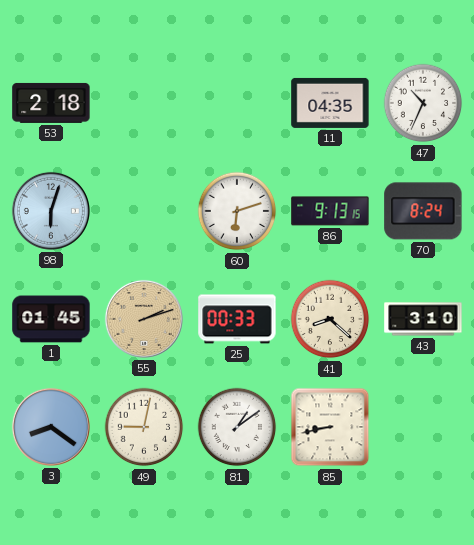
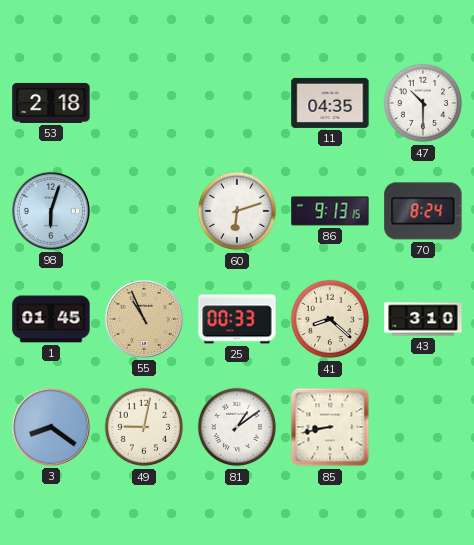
47: 10:34 -> 10:30 (423, 103)
55: 2:12 -> 10:56 (144, 319)
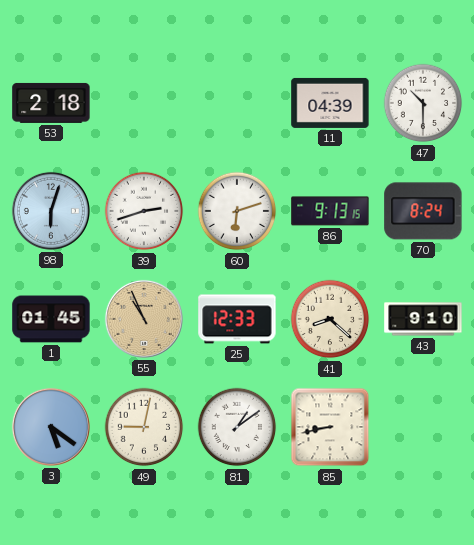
11: 04:35 -> 04:39 (330, 103)
39: none -> 2:42 (144, 211)
25: 00:33 -> 12:33 (237, 319)
43: 3:10 -> 9:10 (423, 319)
3: 8:21 -> 5:21 (51, 427)
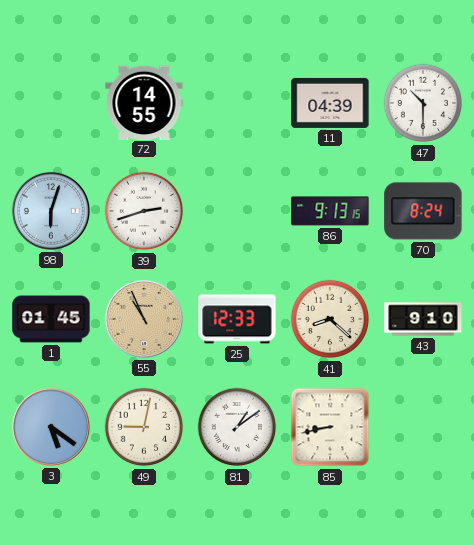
53: 2:18 -> none (51, 103)
72: none -> 14:55 (144, 102)
60: 6:12 -> none (237, 211)
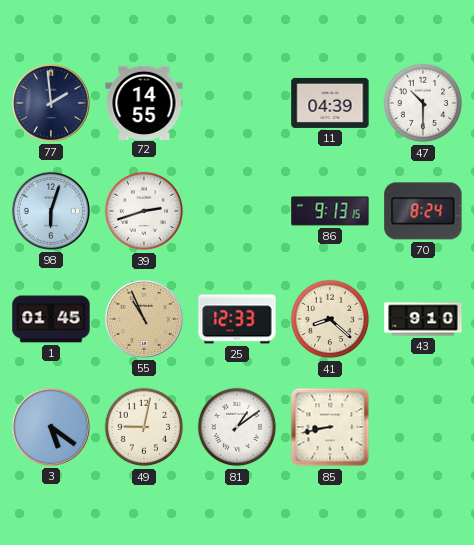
77: none -> 1:59 (51, 103)
